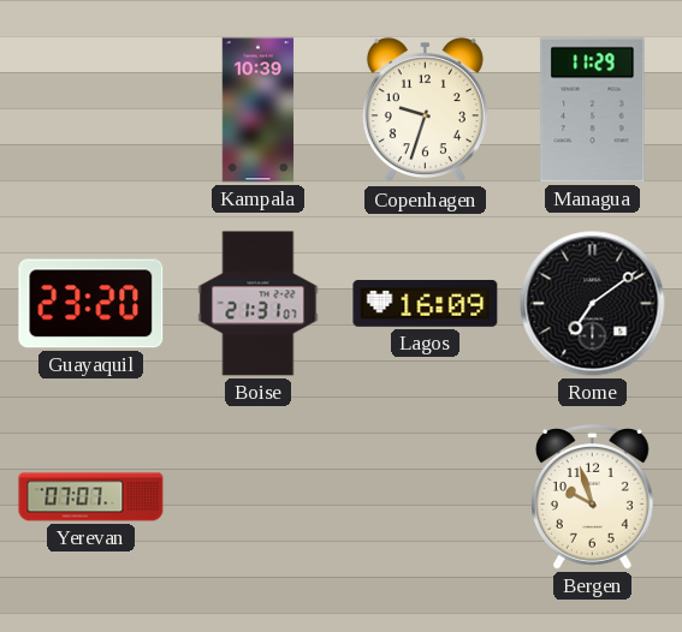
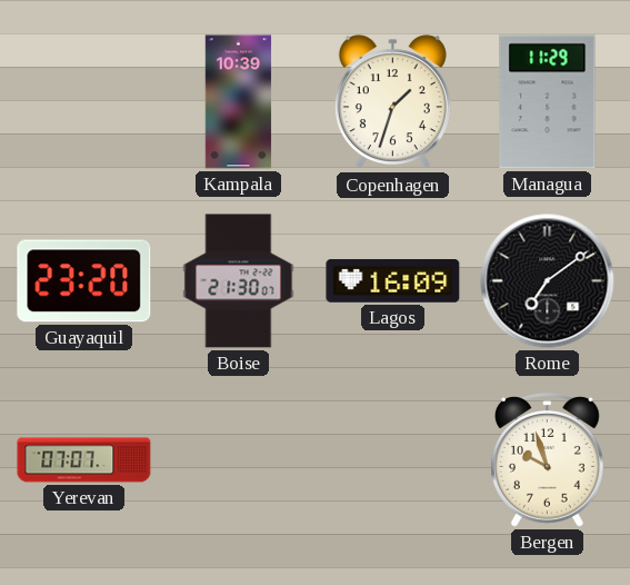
Copenhagen: 9:33 -> 1:33 (392, 102)
Boise: 21:31 -> 21:30 (239, 281)
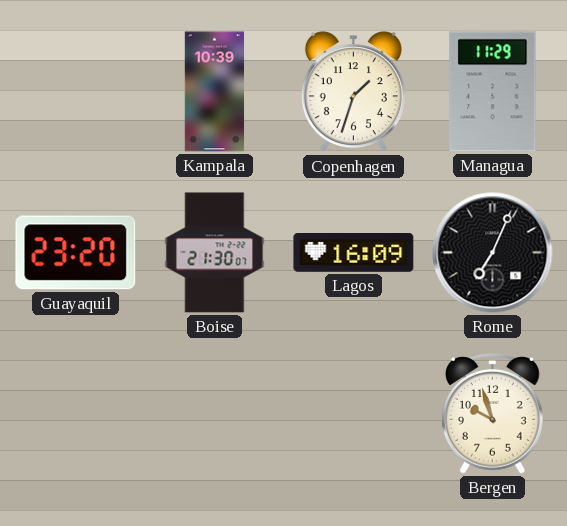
Rome: 7:09 -> 7:04 (493, 253)
Yerevan: 07:07 -> none (84, 460)
